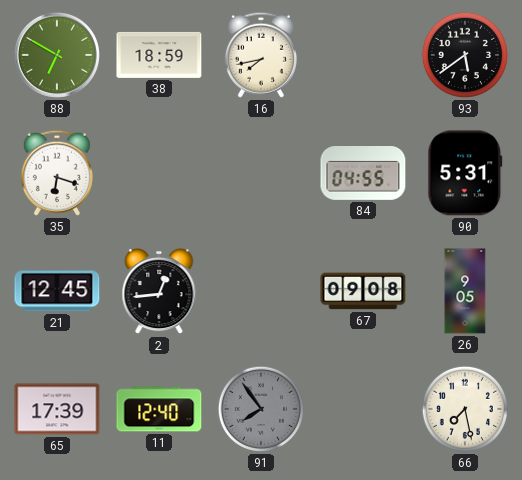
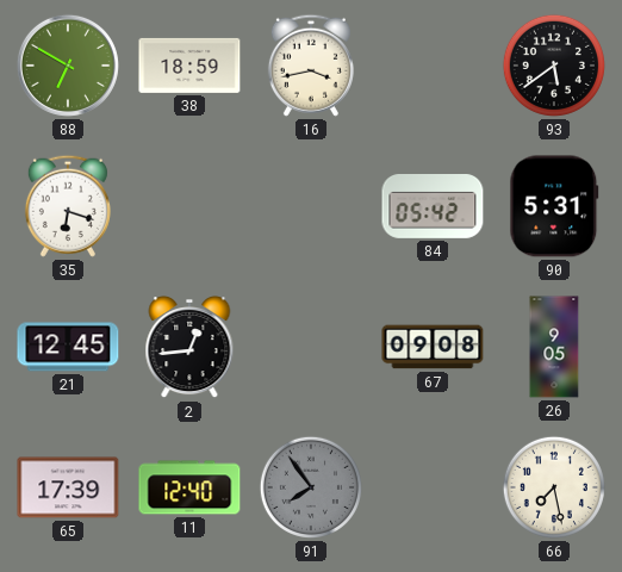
16: 7:43 -> 3:43 (311, 66)
84: 04:55 -> 05:42 (433, 207)
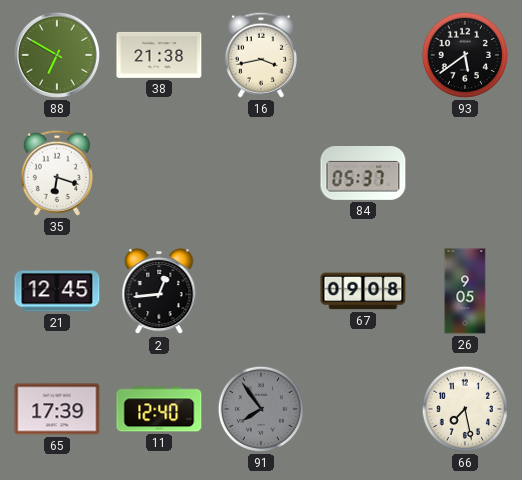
38: 18:59 -> 21:38 (159, 55)
84: 05:42 -> 05:37 (363, 174)
90: 5:31 -> none (554, 206)
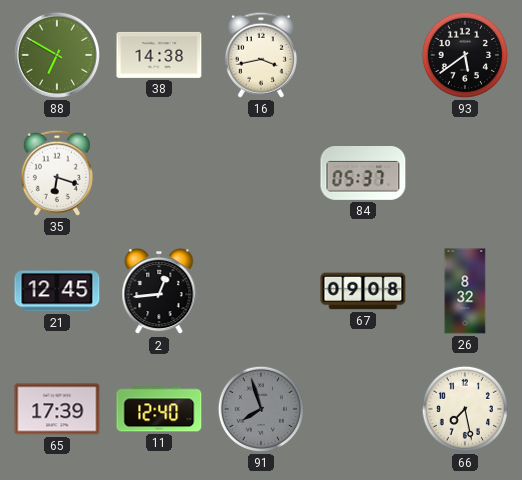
38: 21:38 -> 14:38 (159, 55)
26: 9:05 -> 8:32 (465, 291)
91: 7:54 -> 7:57 (261, 409)
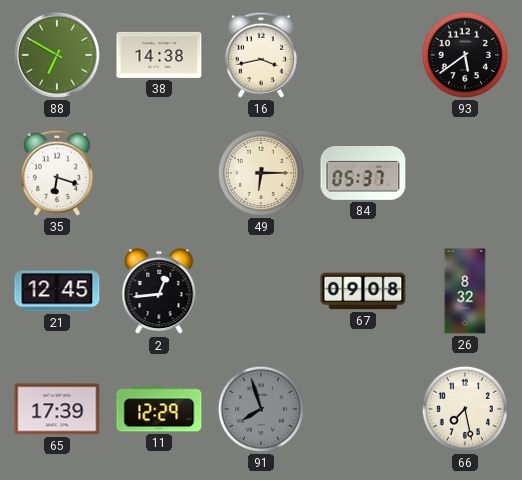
49: none -> 6:15 (261, 173)
11: 12:40 -> 12:29 (159, 409)
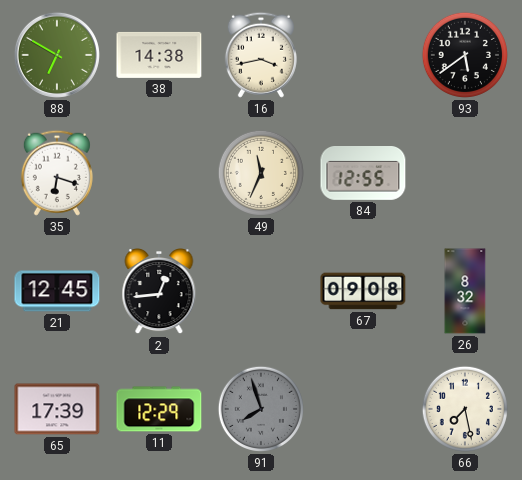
49: 6:15 -> 11:34 (261, 173)
84: 05:37 -> 12:55 (363, 174)
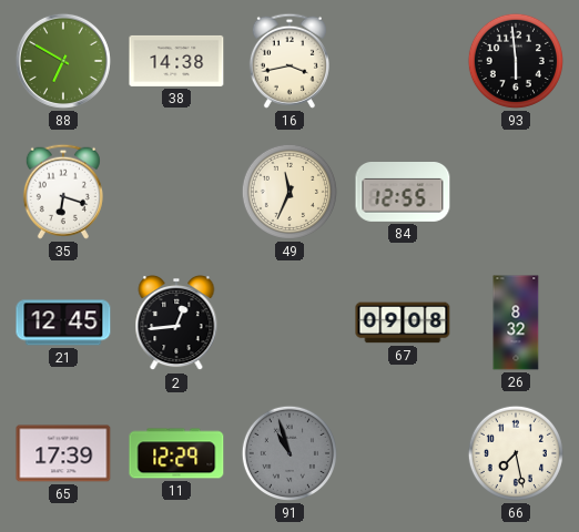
93: 5:39 -> 5:59 (516, 61)
91: 7:57 -> 10:57 (289, 453)
